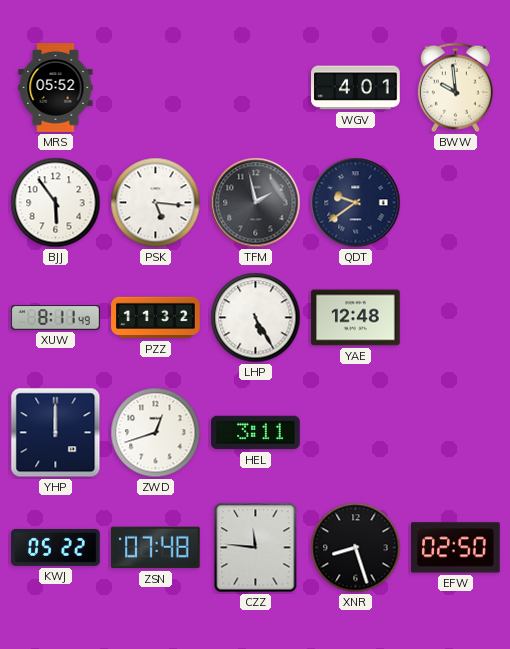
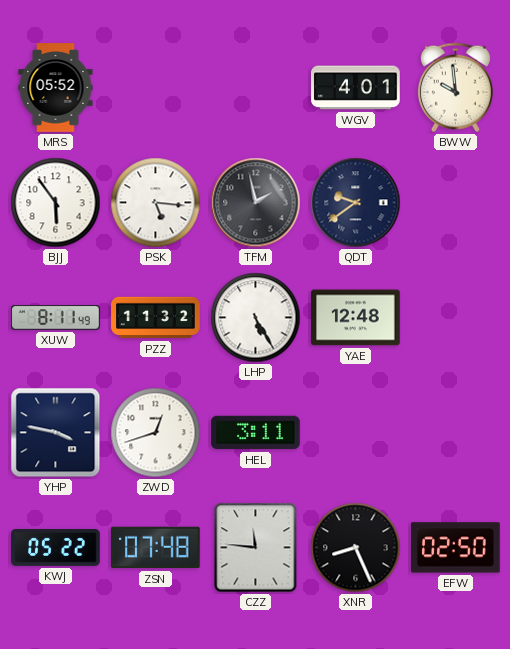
YHP: 12:00 -> 3:47 (56, 433)
XNR: 8:27 -> 8:26 (356, 548)
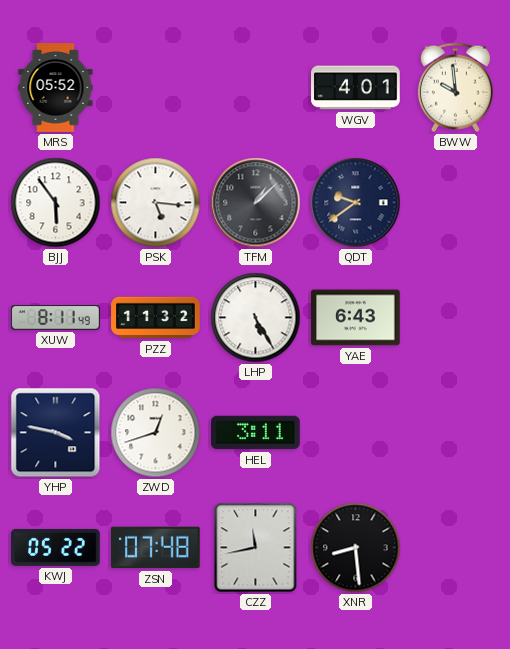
TFM: 1:58 -> 1:08 (256, 203)
YAE: 12:48 -> 6:43 (356, 318)
CZZ: 11:46 -> 11:43 (256, 548)
XNR: 8:26 -> 8:29 (356, 548)
EFW: 02:50 -> none (456, 548)
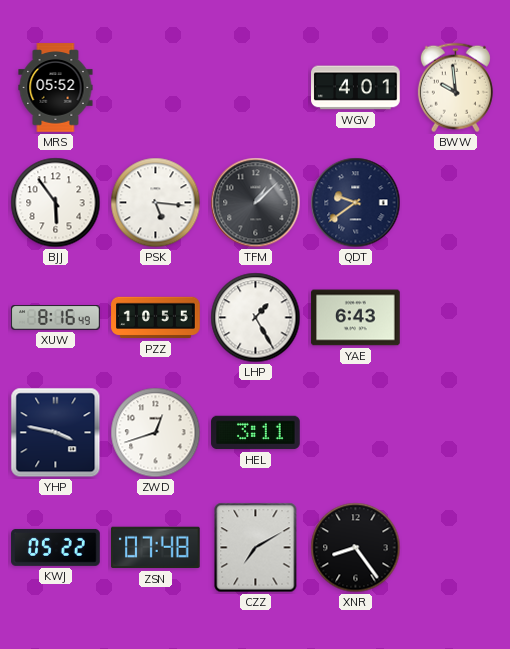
XUW: 8:11 -> 8:16 (56, 318)
PZZ: 11:32 -> 10:55 (156, 318)
LHP: 5:25 -> 1:25 (256, 318)
CZZ: 11:43 -> 7:10 (256, 548)
XNR: 8:29 -> 8:24 (356, 548)
